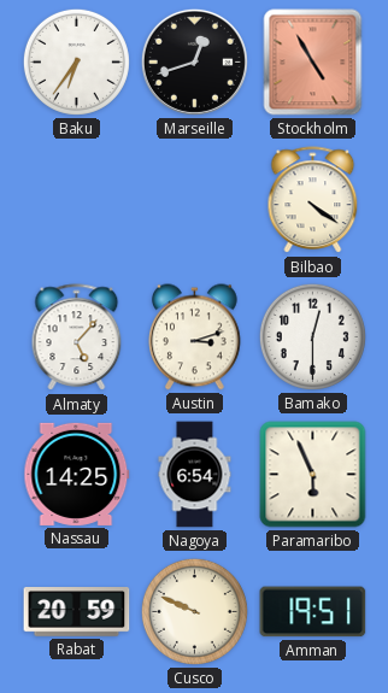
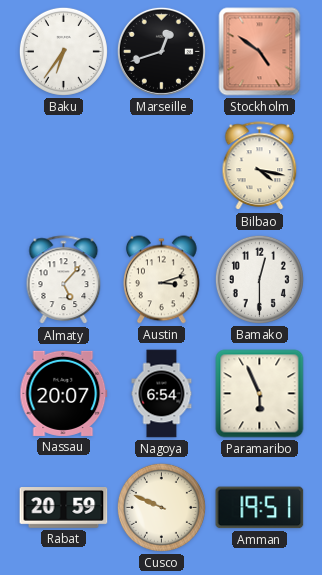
Stockholm: 4:55 -> 4:51 (260, 52)
Bilbao: 4:21 -> 4:17 (260, 166)
Nassau: 14:25 -> 20:07 (64, 393)
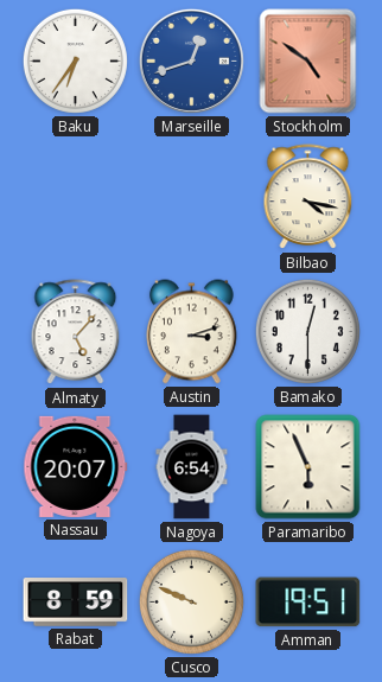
Marseille dial: black -> blue (191, 60)
Rabat: 20:59 -> 8:59 (76, 603)
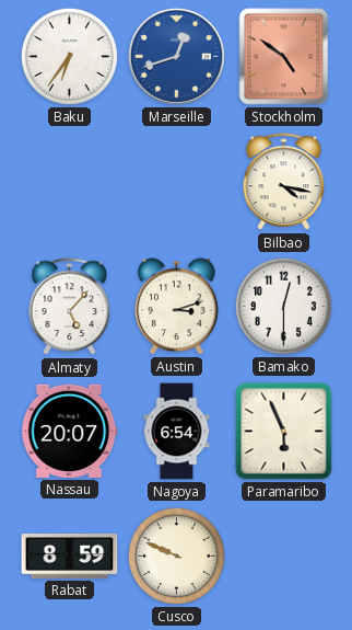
Amman: 19:51 -> none (308, 603)
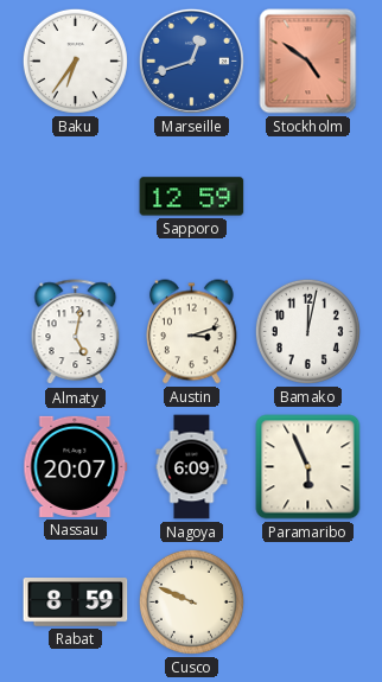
Sapporo: none -> 12:59 (192, 197)
Bilbao: 4:17 -> none (284, 182)
Almaty: 5:07 -> 5:02 (76, 332)
Bamako: 12:30 -> 12:02 (307, 331)
Nagoya: 6:54 -> 6:09 (192, 467)
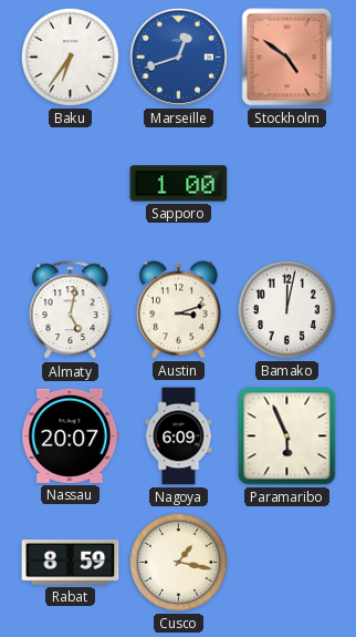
Sapporo: 12:59 -> 1:00 (179, 184)
Cusco: 9:49 -> 1:17 (178, 562)
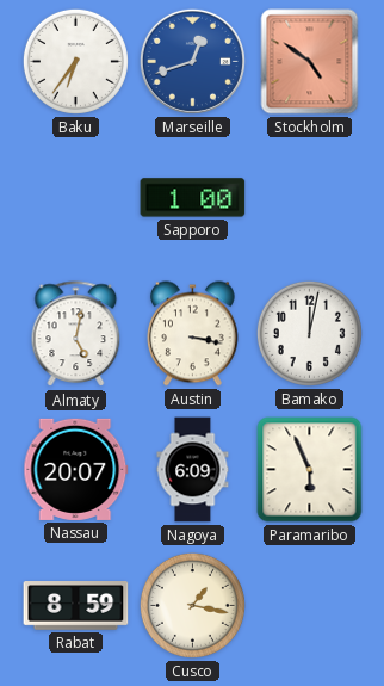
Austin: 3:12 -> 3:17 (193, 334)
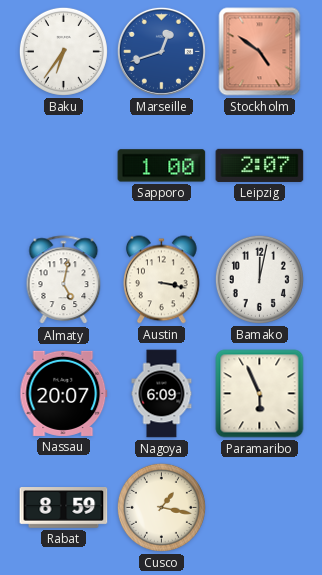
Leipzig: none -> 2:07 (260, 165)
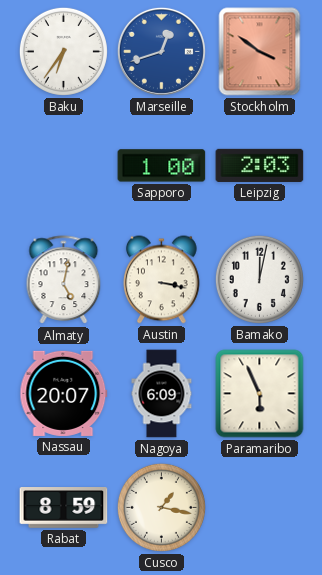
Stockholm: 4:51 -> 3:51 (260, 52)
Leipzig: 2:07 -> 2:03 (260, 165)
